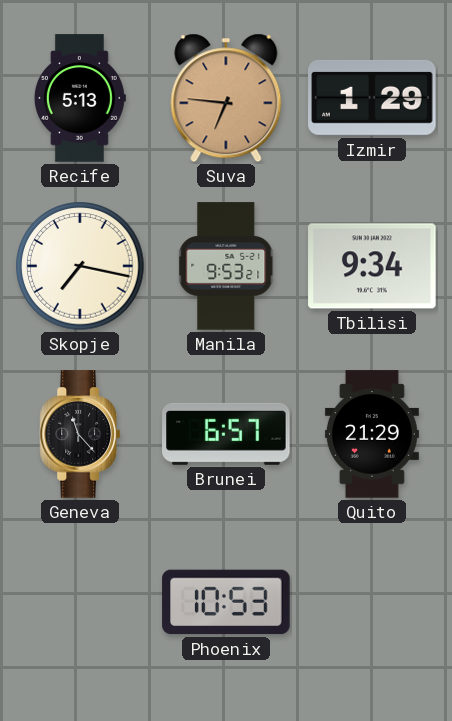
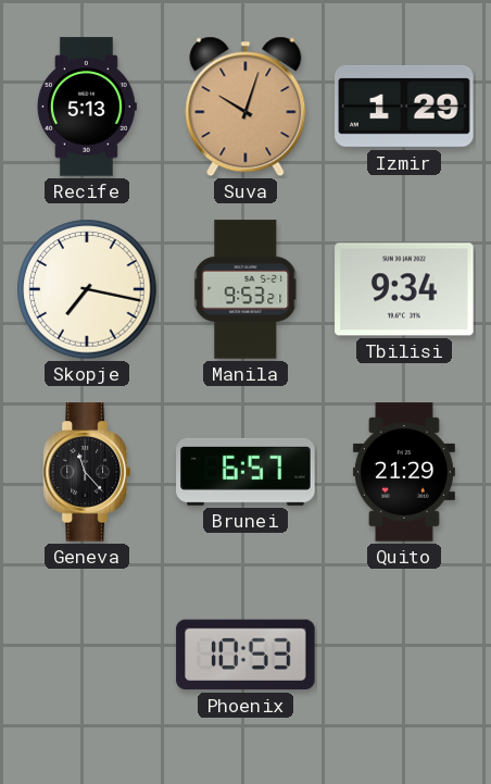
Suva: 6:46 -> 10:03 (246, 107)
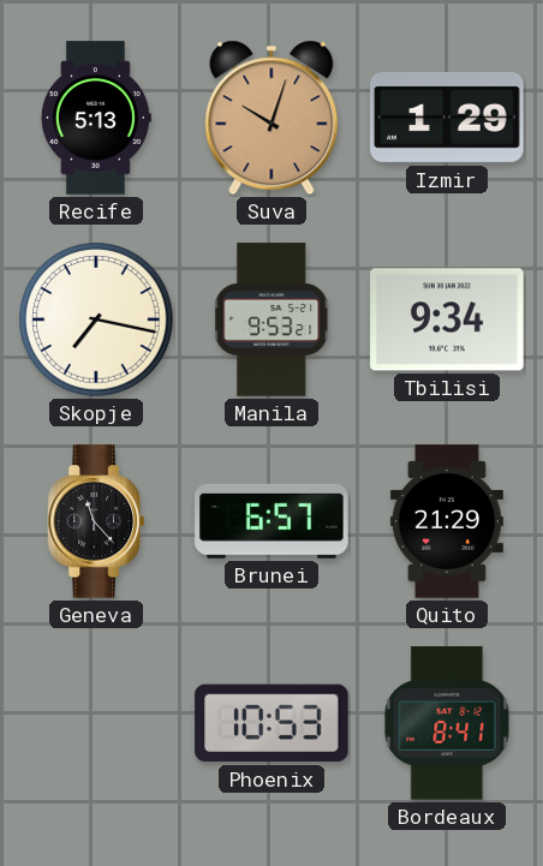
Bordeaux: none -> 8:41 (447, 723)
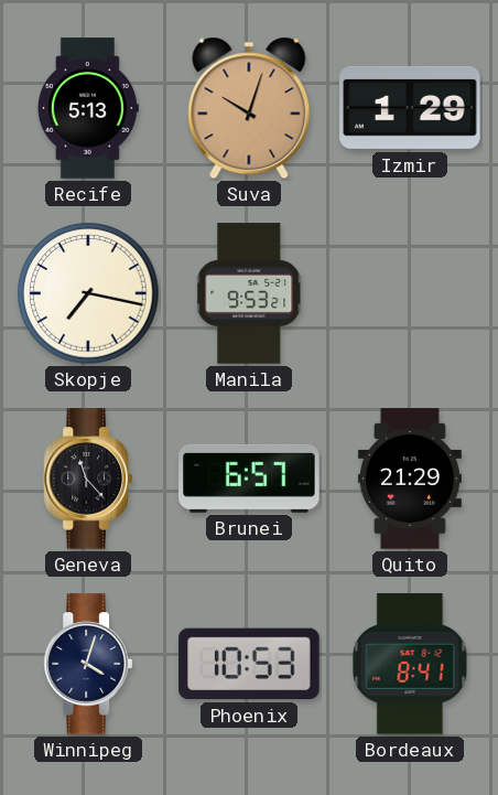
Tbilisi: 9:34 -> none (447, 319)
Winnipeg: none -> 4:03 (87, 664)
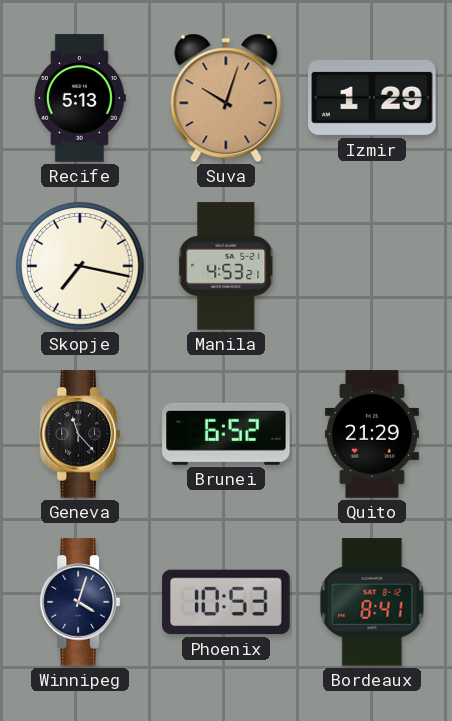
Manila: 9:53 -> 4:53 (227, 266)
Brunei: 6:57 -> 6:52 (226, 434)
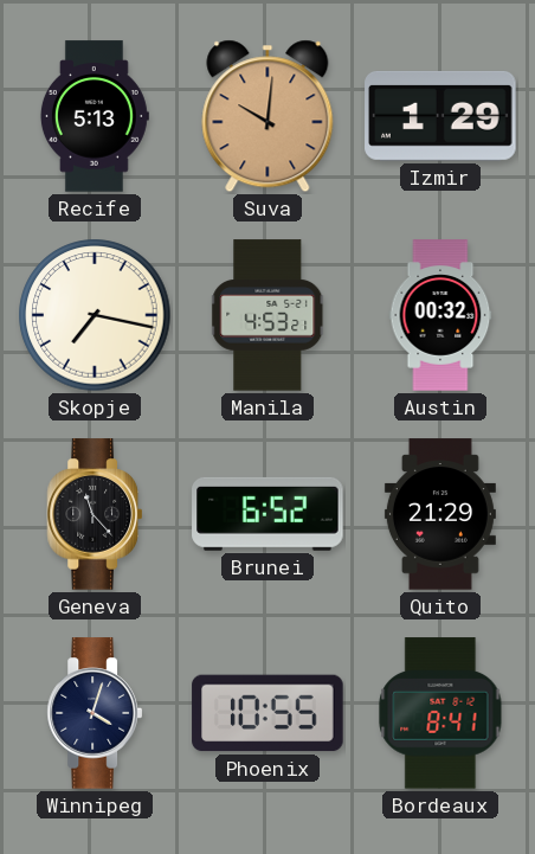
Suva: 10:03 -> 10:01 (267, 116)
Austin: none -> 00:32 (440, 315)
Phoenix: 10:53 -> 10:55 (267, 713)
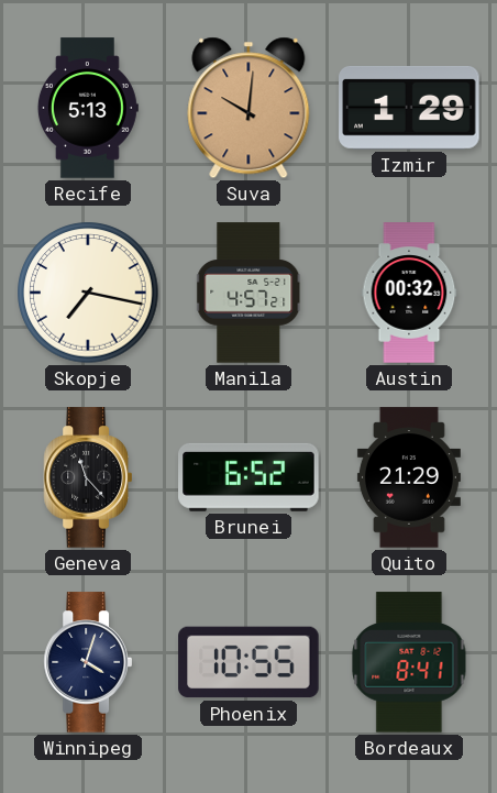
Manila: 4:53 -> 4:57 (250, 293)
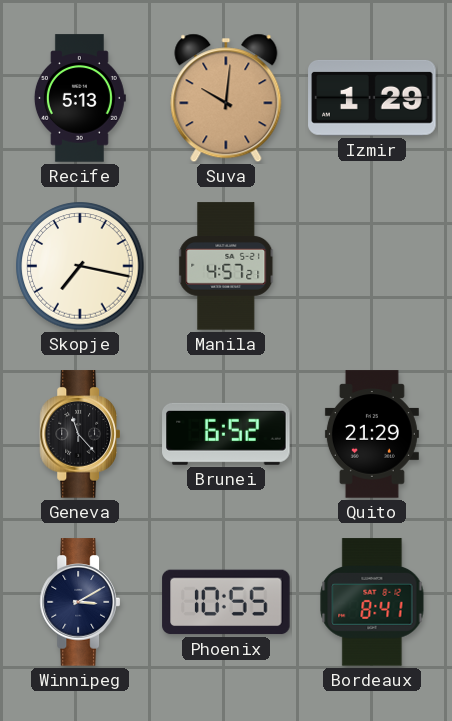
Austin: 00:32 -> none (409, 293)
Winnipeg: 4:03 -> 3:10 (79, 602)
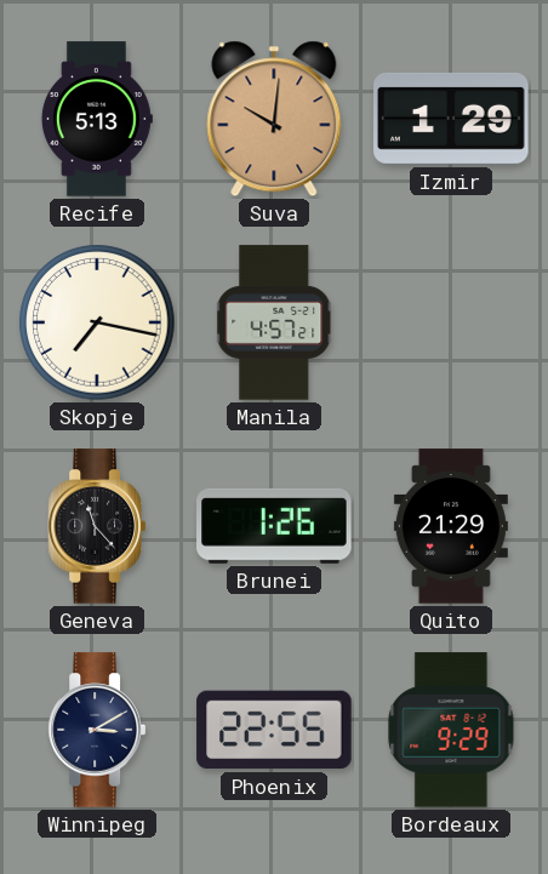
Brunei: 6:52 -> 1:26 (274, 526)
Phoenix: 10:55 -> 22:55 (274, 730)
Bordeaux: 8:41 -> 9:29 (451, 730)
